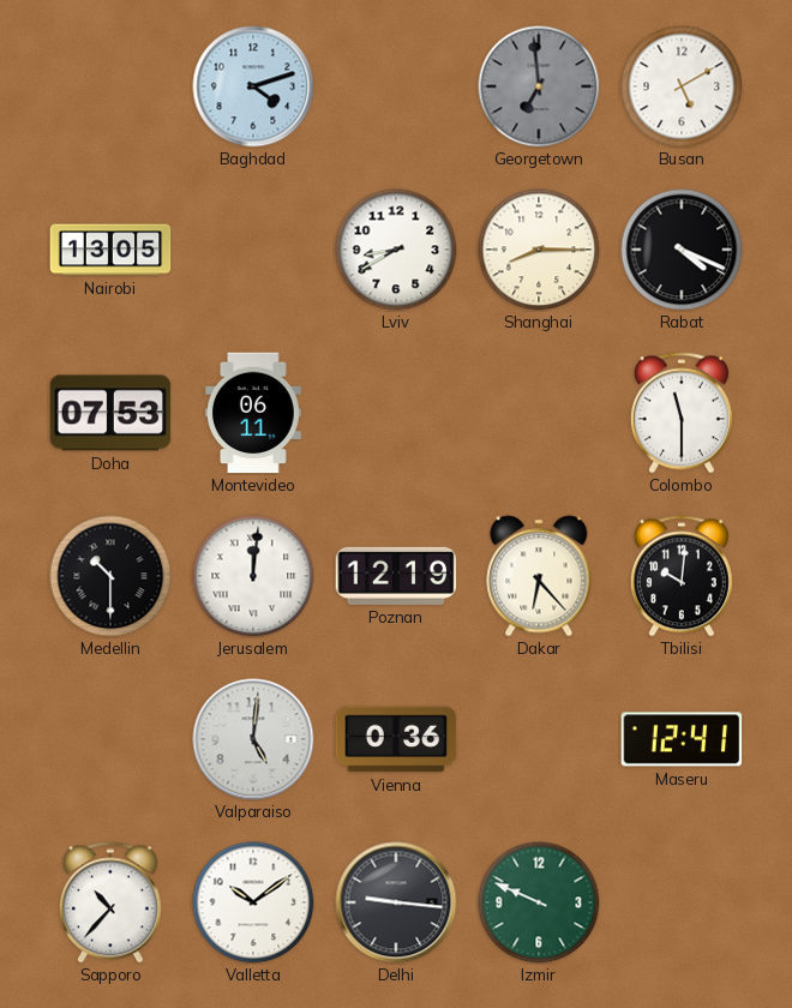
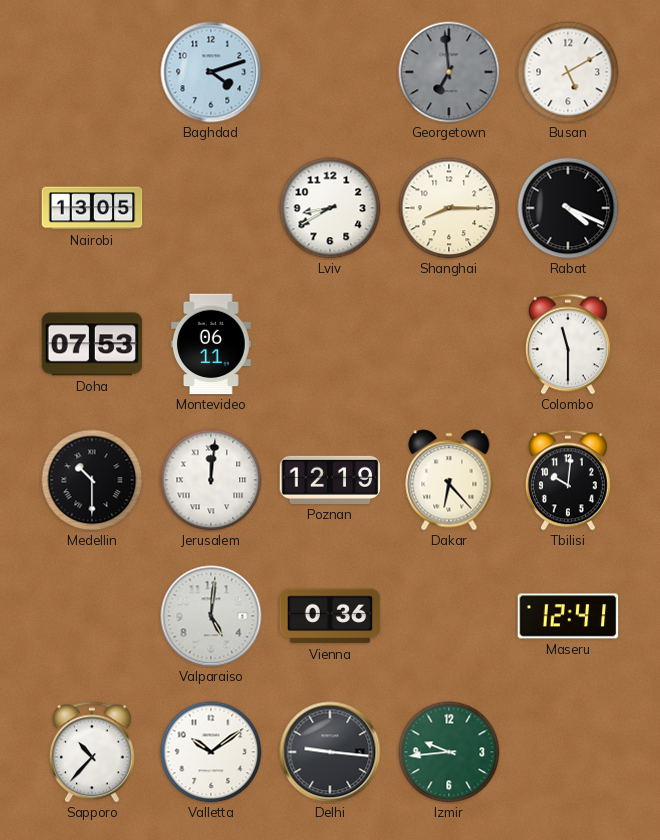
Izmir: 9:49 -> 9:44 (449, 752)
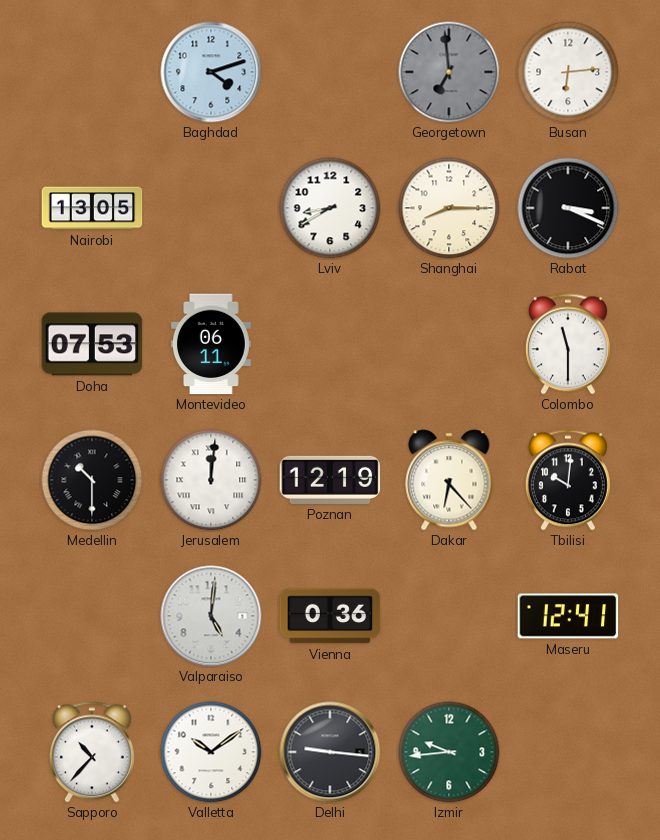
Busan: 5:10 -> 6:14 (568, 72)
Rabat: 4:19 -> 3:19 (568, 208)
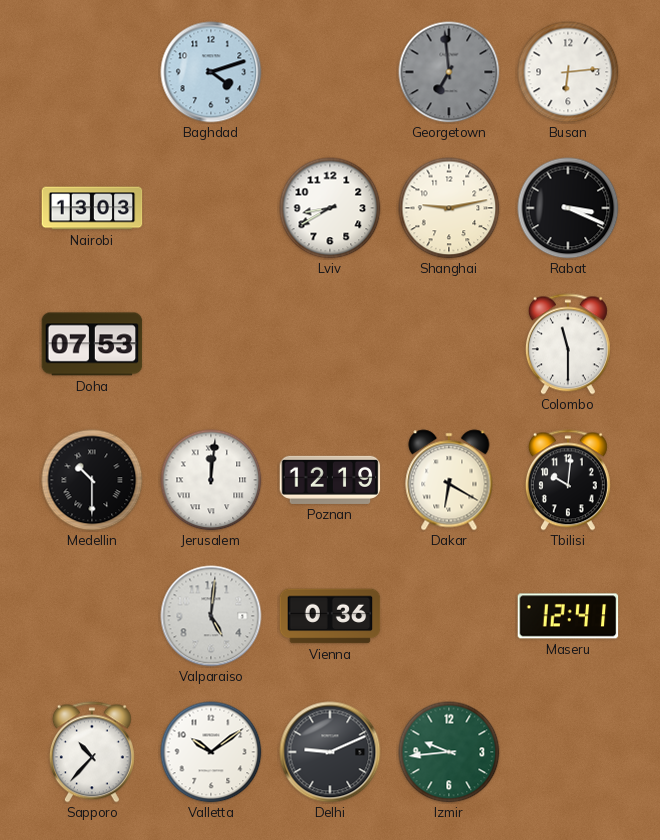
Nairobi: 13:05 -> 13:03 (92, 208)
Shanghai: 8:15 -> 9:13 (449, 208)
Montevideo: 06:11 -> none (211, 344)
Dakar: 6:23 -> 6:20 (449, 480)
Delhi: 9:16 -> 9:11 (330, 752)
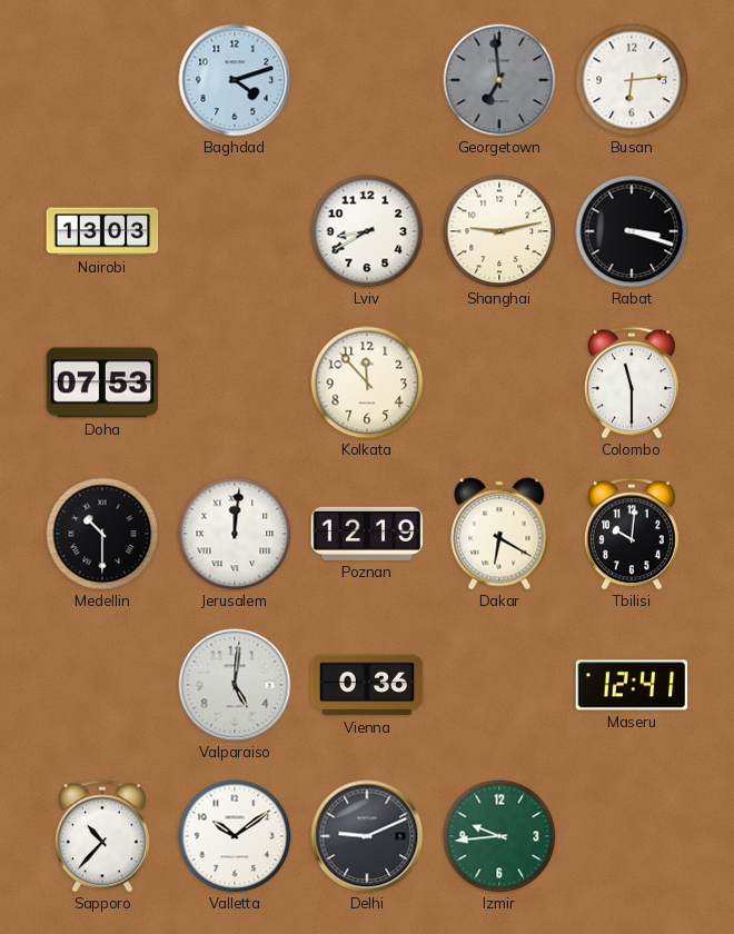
Rabat: 3:19 -> 3:18 (632, 231)
Kolkata: none -> 11:53 (367, 382)
